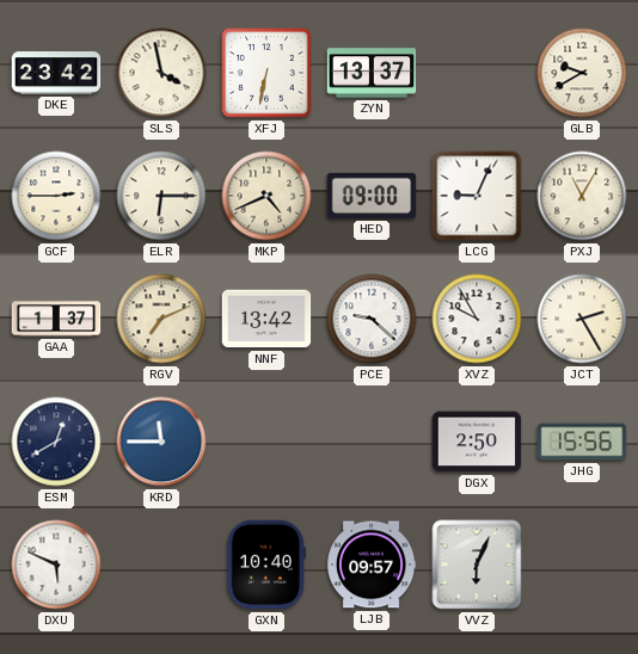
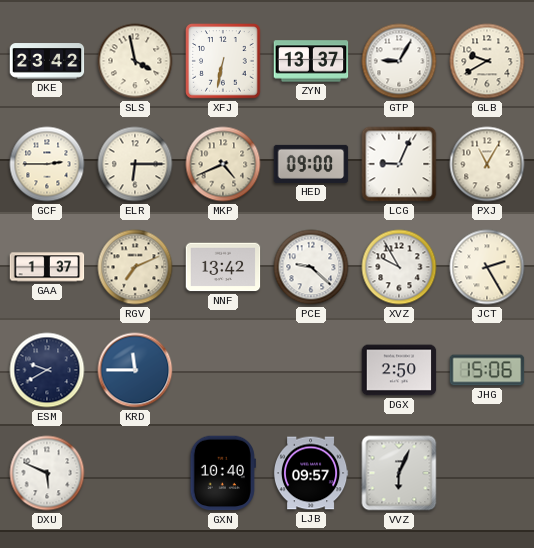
GTP: none -> 9:05 (399, 61)
ESM: 12:40 -> 9:40 (47, 370)
JHG: 15:56 -> 15:06 (487, 370)
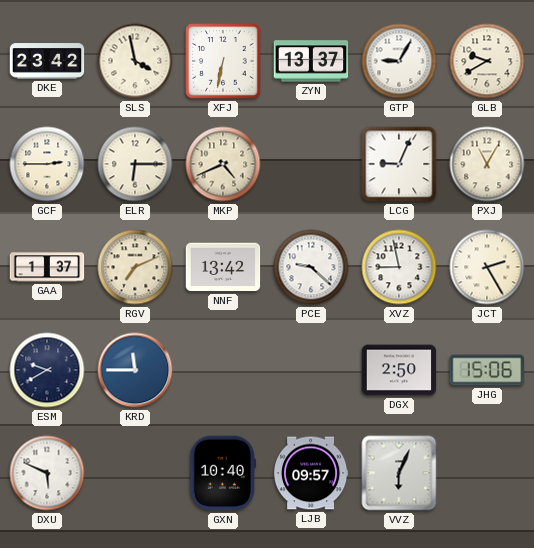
HED: 09:00 -> none (311, 164)
XVZ: 9:55 -> 8:58 (399, 267)
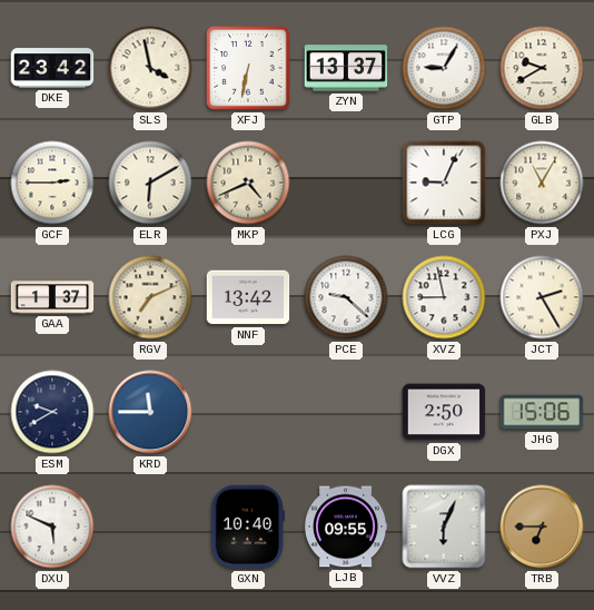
ELR: 6:15 -> 6:10 (150, 183)
LJB: 09:57 -> 09:55 (346, 527)
TRB: none -> 6:45 (542, 527)
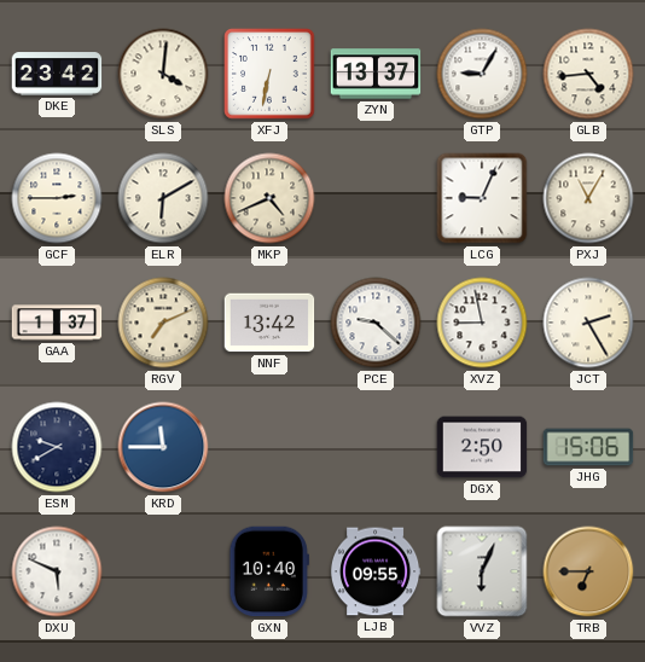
SLS: 3:58 -> 4:01 (163, 74)
GLB: 9:40 -> 4:44 (588, 74)
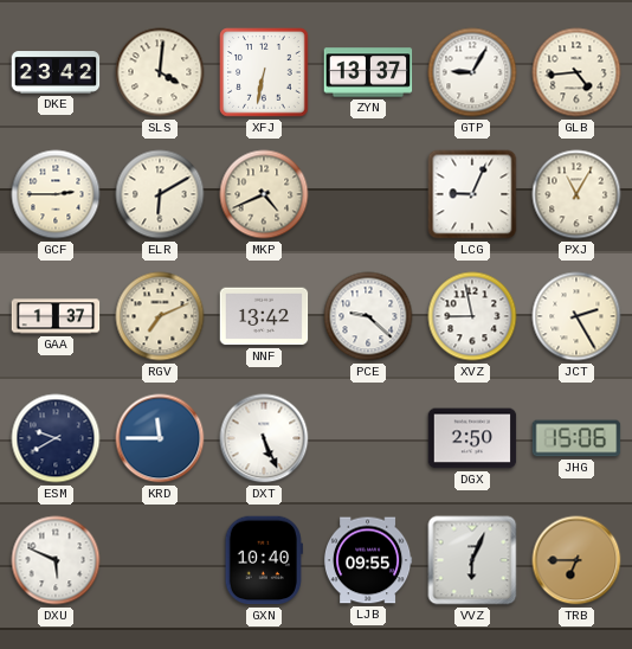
DXT: none -> 5:26 (264, 438)
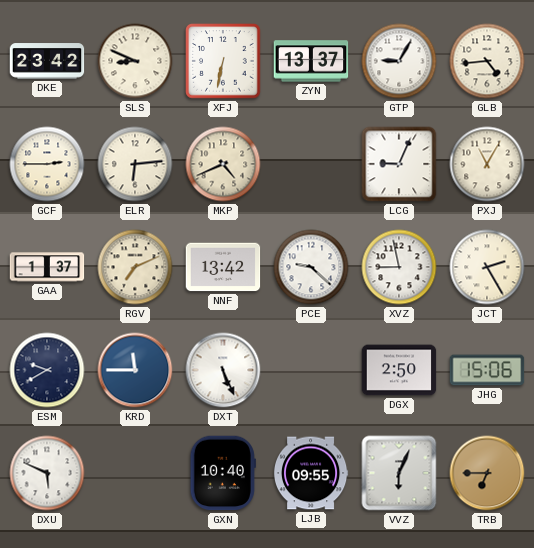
SLS: 4:01 -> 8:49 (135, 61)
ELR: 6:10 -> 6:14 (135, 164)
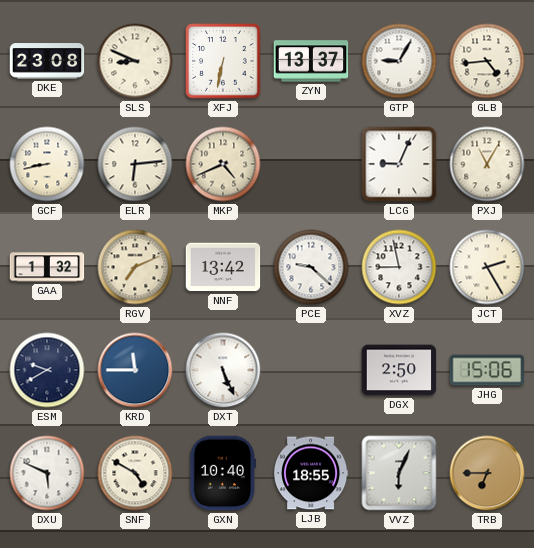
DKE: 23:42 -> 23:08 (47, 61)
GCF: 2:45 -> 8:43 (47, 164)
GAA: 1:37 -> 1:32 (47, 267)
SNF: none -> 4:50 (135, 473)
LJB: 09:55 -> 18:55 (311, 473)
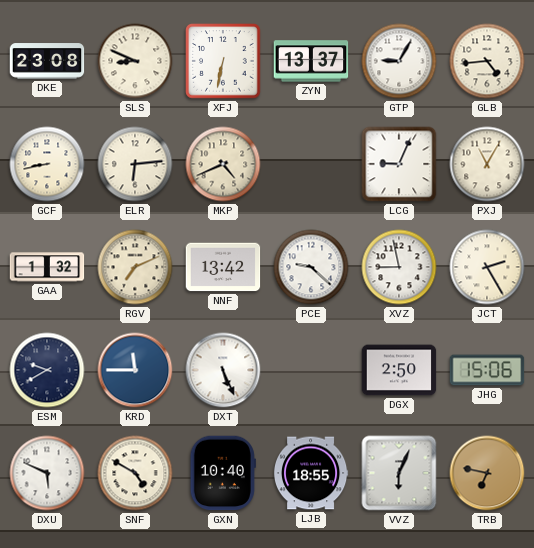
TRB: 6:45 -> 6:47 (487, 473)
